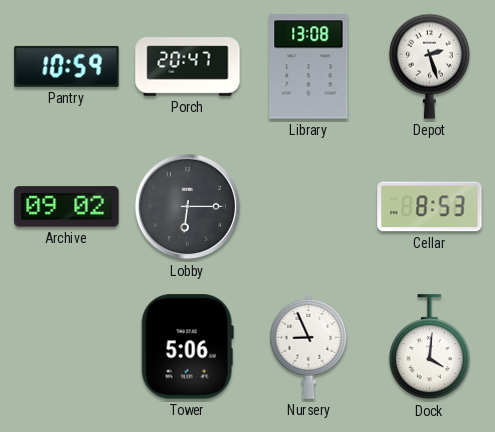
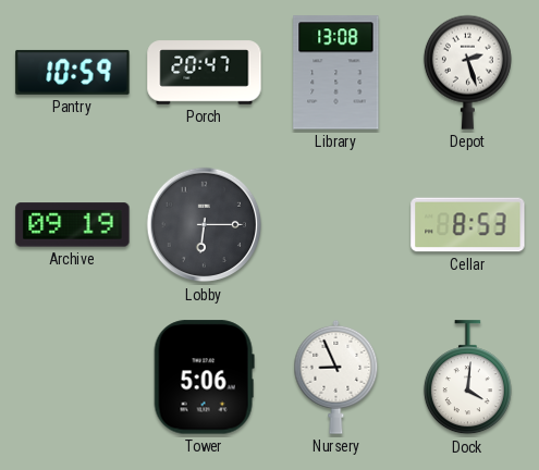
Archive: 09:02 -> 09:19 (73, 225)
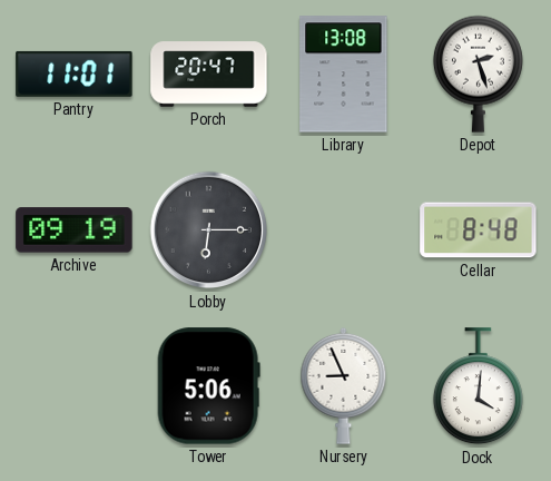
Pantry: 10:59 -> 11:01 (75, 73)
Cellar: 8:53 -> 8:48 (479, 230)
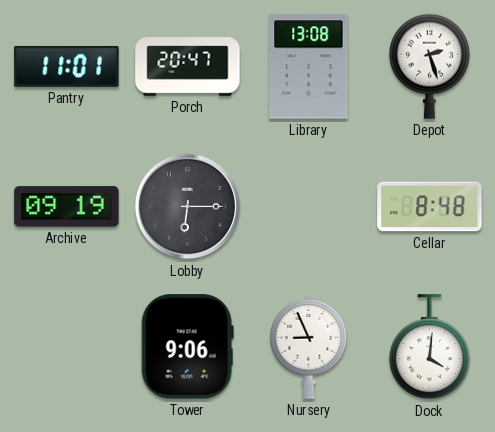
Tower: 5:06 -> 9:06 (187, 347)
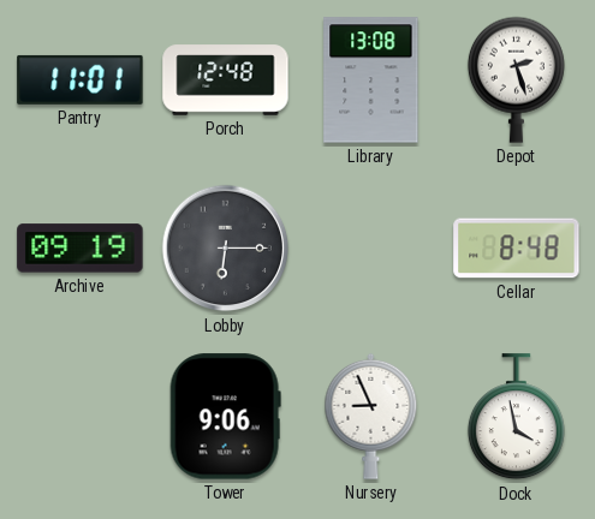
Porch: 20:47 -> 12:48 (226, 80)
Dock: 4:01 -> 3:58 (516, 417)
